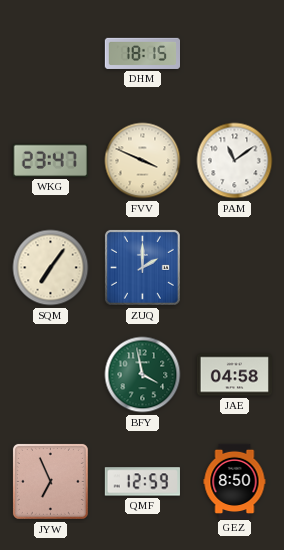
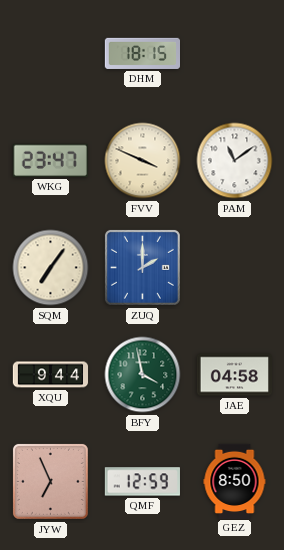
XQU: none -> 9:44 (51, 375)
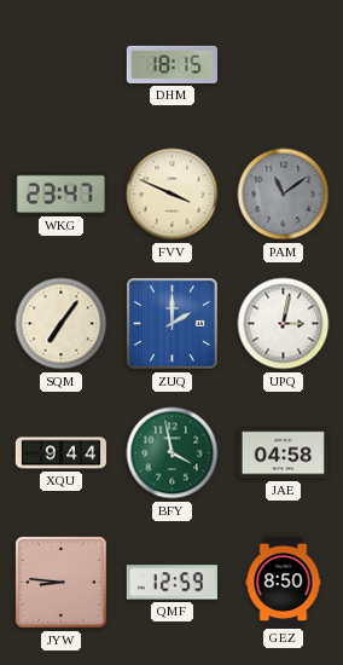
PAM dial: white -> grey (284, 195)
UPQ: none -> 3:02 (284, 324)
JYW: 6:56 -> 8:46 (60, 582)
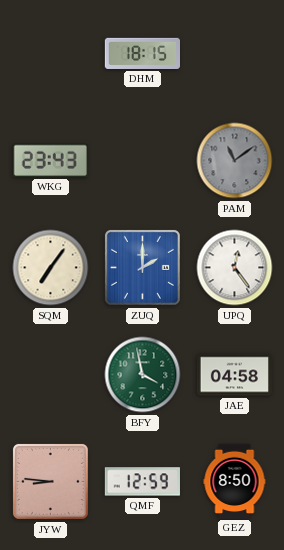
WKG: 23:47 -> 23:43 (50, 160)
FVV: 3:49 -> none (173, 195)
UPQ: 3:02 -> 12:24 (235, 268)
XQU: 9:44 -> none (62, 453)
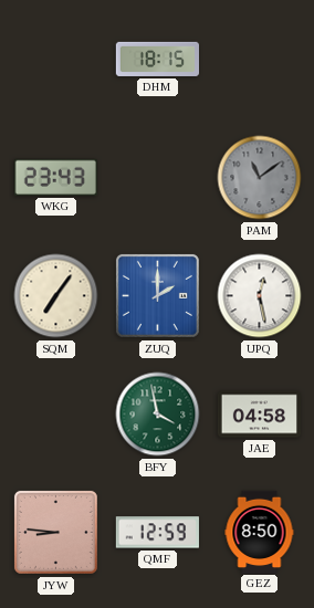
UPQ: 12:24 -> 12:28 (260, 296)
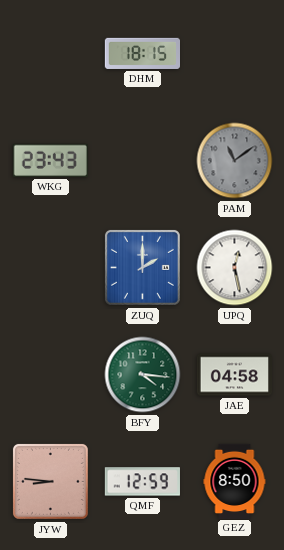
SQM: 7:06 -> none (56, 296)
BFY: 3:58 -> 4:16 (143, 375)
